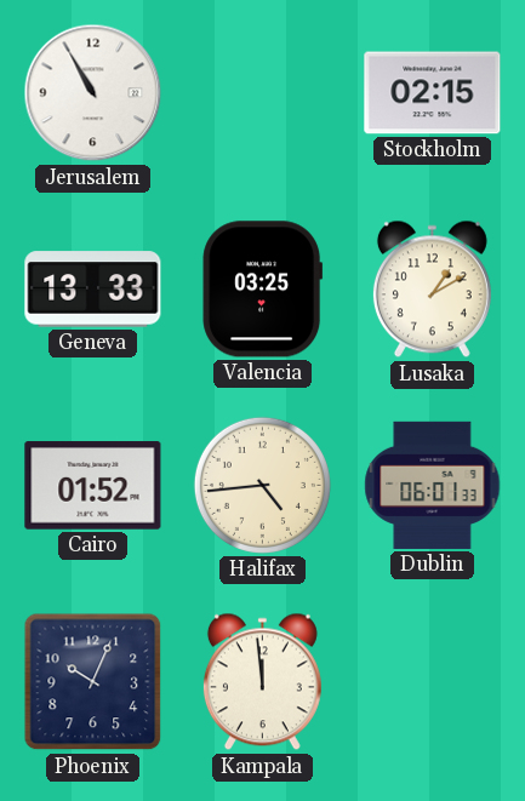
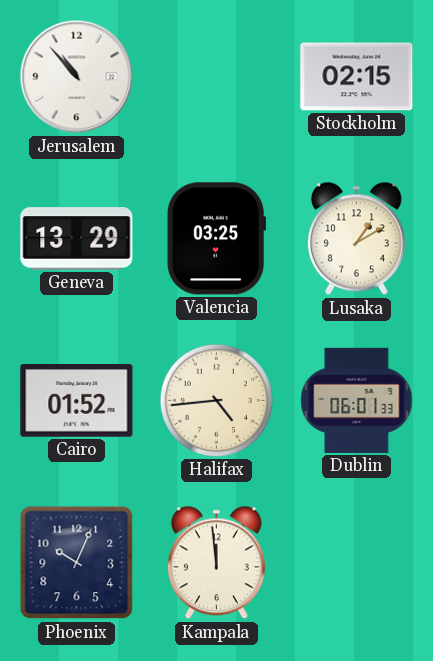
Jerusalem: 10:55 -> 10:53 (77, 77)
Geneva: 13:33 -> 13:29 (77, 239)
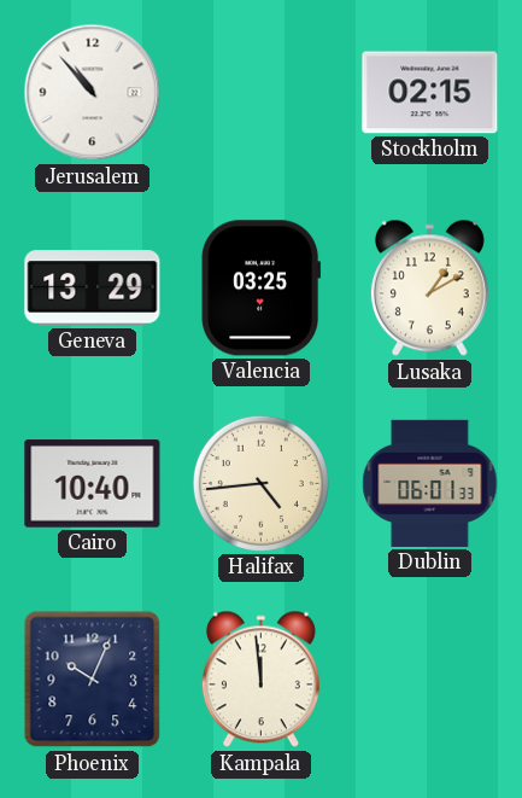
Cairo: 01:52 -> 10:40 (93, 484)
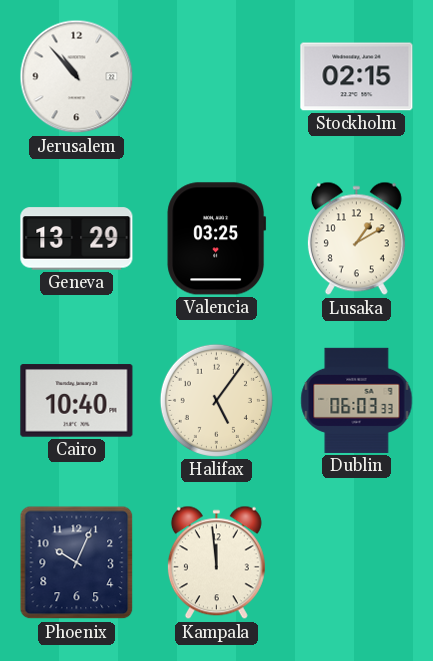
Halifax: 4:44 -> 5:06 (216, 400)
Dublin: 06:01 -> 06:03 (357, 400)
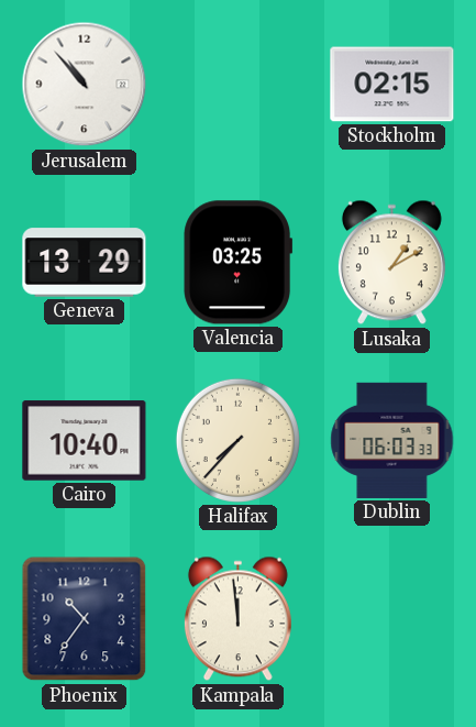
Halifax: 5:06 -> 7:37 (237, 440)
Phoenix: 10:04 -> 10:36 (85, 619)
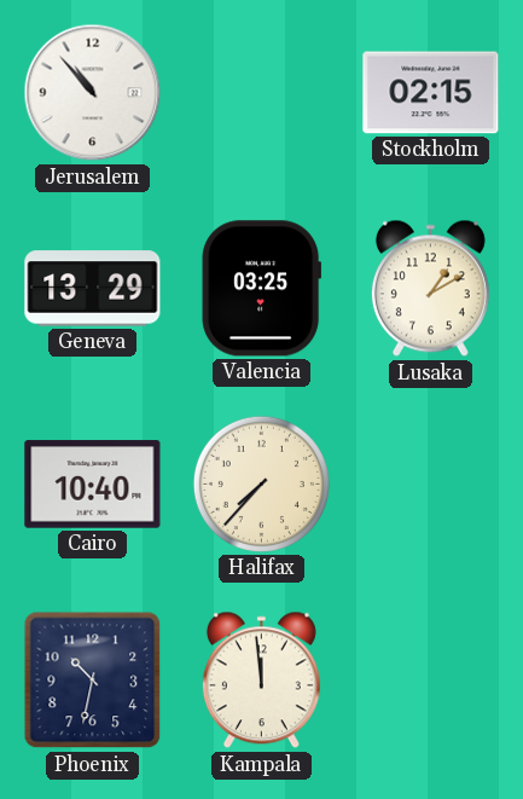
Dublin: 06:03 -> none (392, 440)
Phoenix: 10:36 -> 10:32 (93, 681)
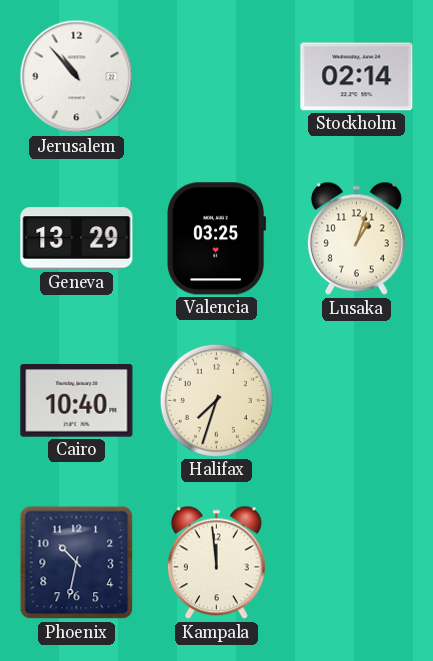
Stockholm: 02:15 -> 02:14 (357, 77)
Lusaka: 1:10 -> 1:03 (356, 239)
Halifax: 7:37 -> 7:33 (216, 400)
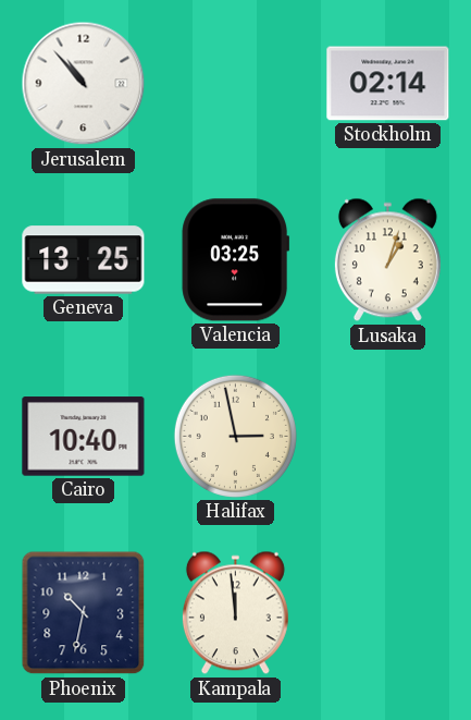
Geneva: 13:29 -> 13:25 (84, 260)
Halifax: 7:33 -> 2:58 (235, 436)
